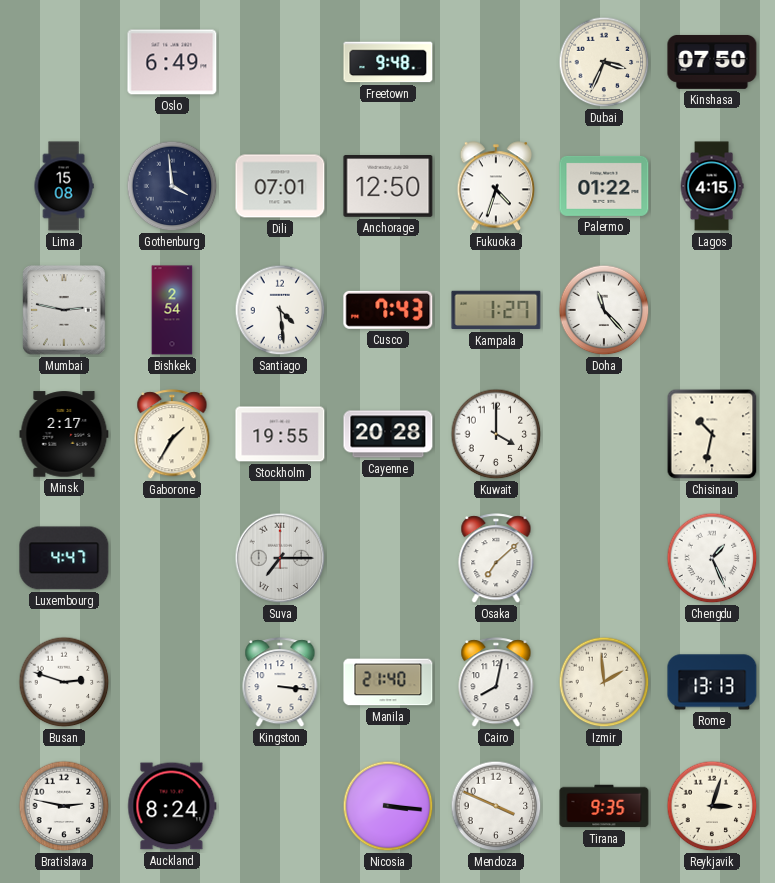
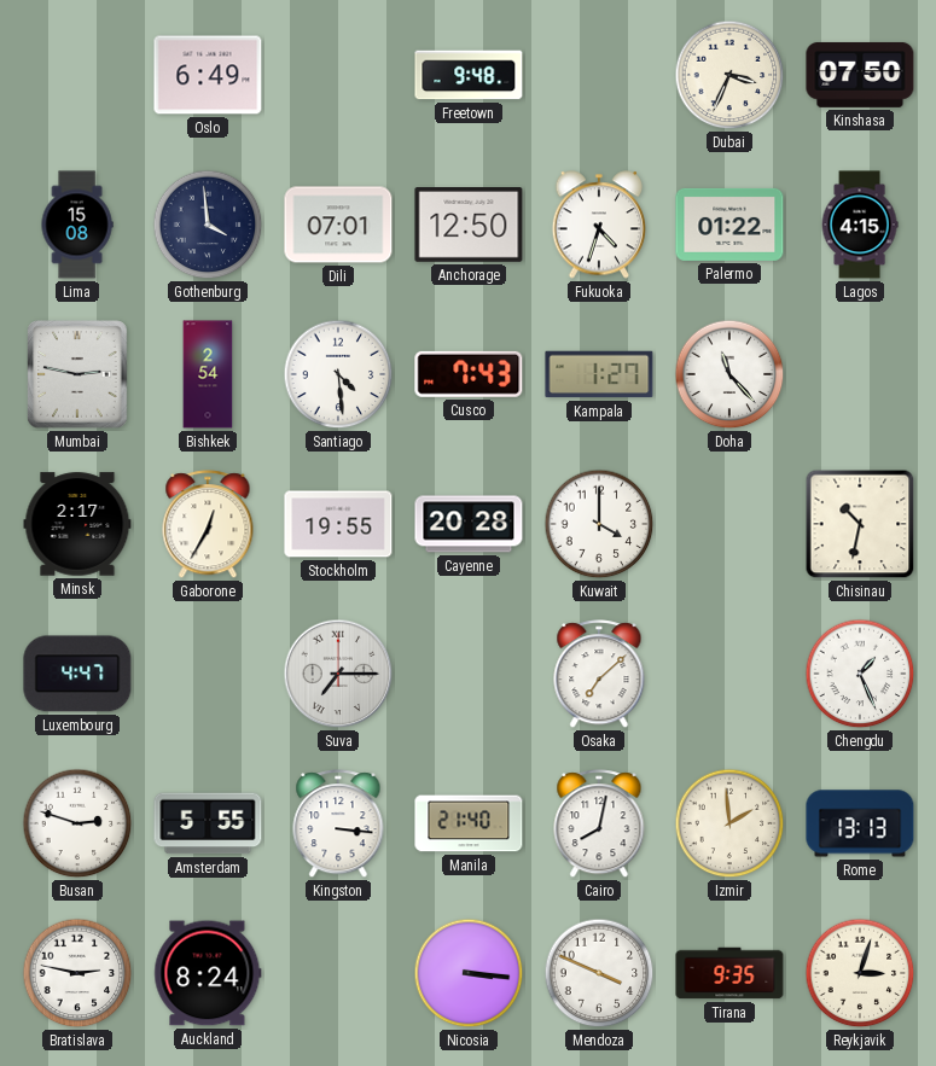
Gaborone: 1:35 -> 12:35 (208, 525)
Amsterdam: none -> 5:55 (208, 823)
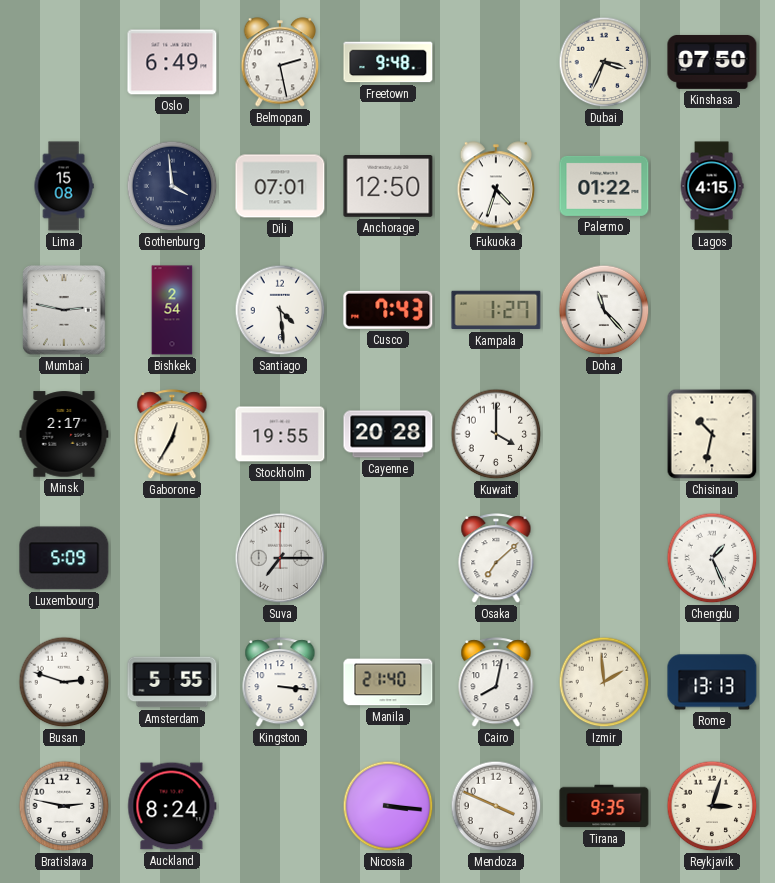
Belmopan: none -> 2:28 (280, 62)
Luxembourg: 4:47 -> 5:09 (64, 558)
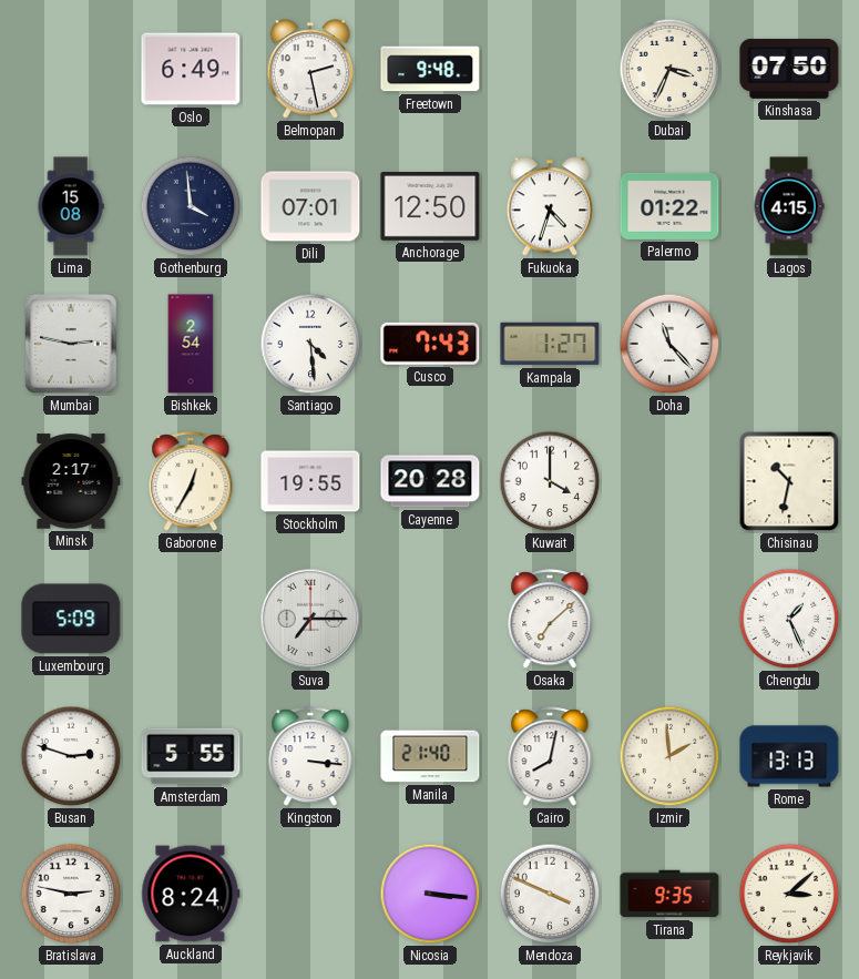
Reykjavik: 3:03 -> 3:08 (789, 894)
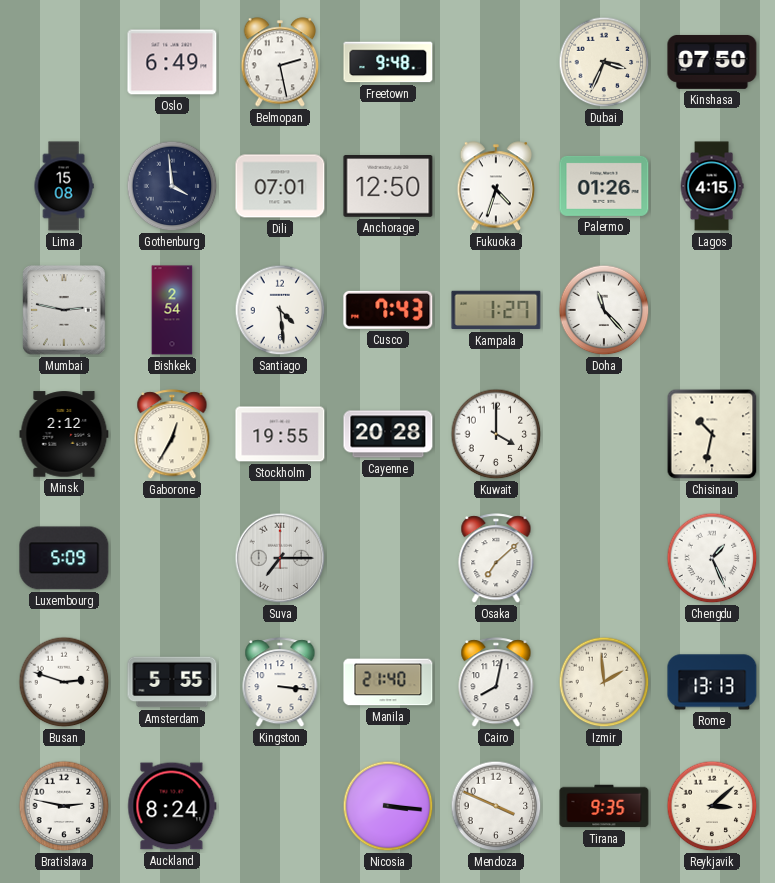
Palermo: 01:22 -> 01:26 (604, 186)
Minsk: 2:17 -> 2:12 (64, 434)
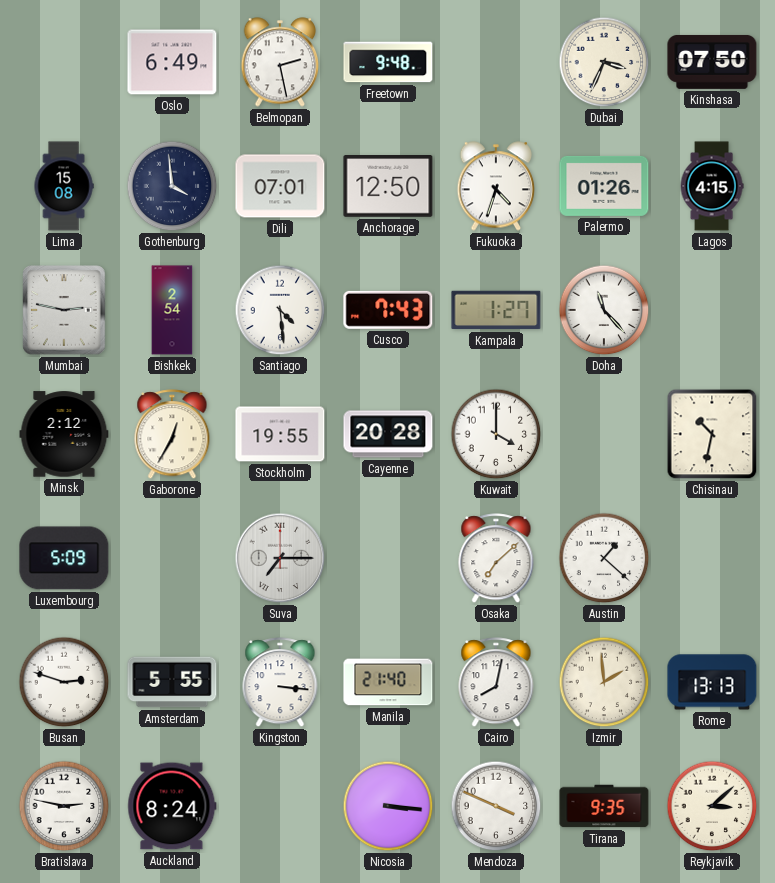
Austin: none -> 1:22 (604, 558)
Chengdu: 1:26 -> none (712, 558)
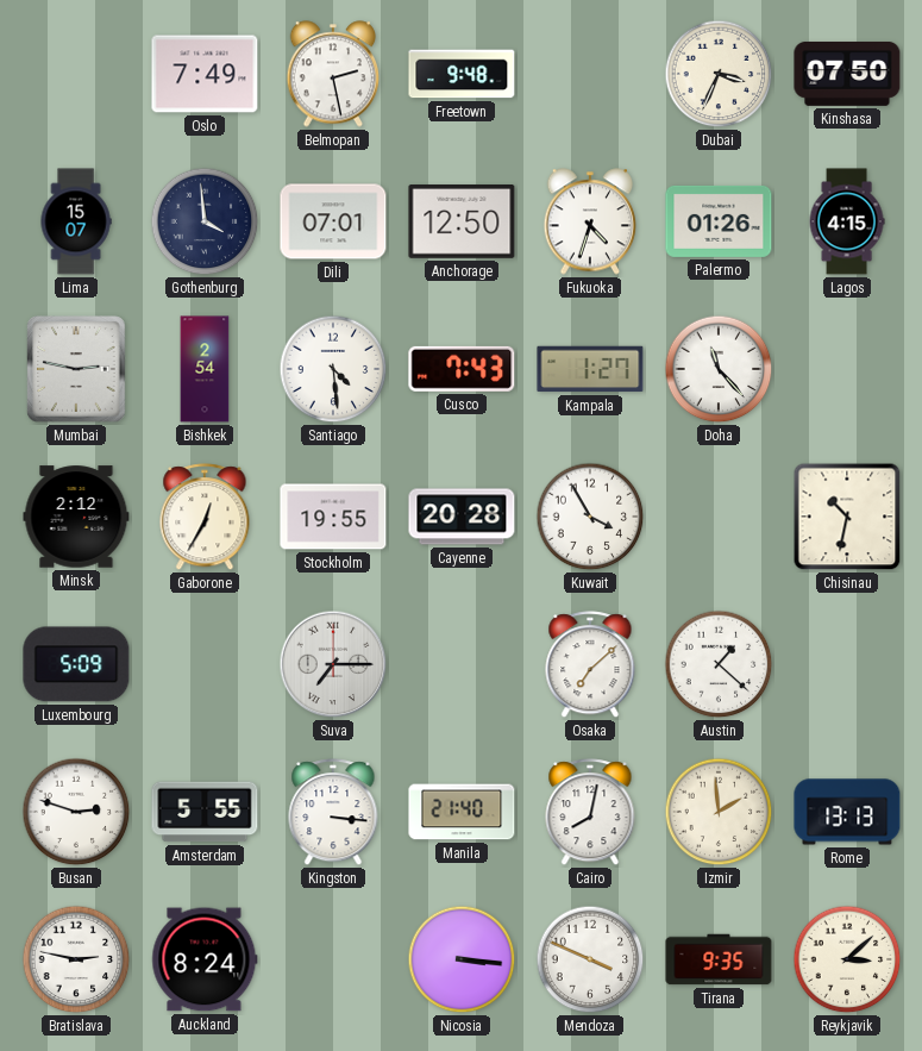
Oslo: 6:49 -> 7:49 (205, 74)
Lima: 15:08 -> 15:07 (76, 221)
Kuwait: 4:00 -> 3:55 (590, 517)
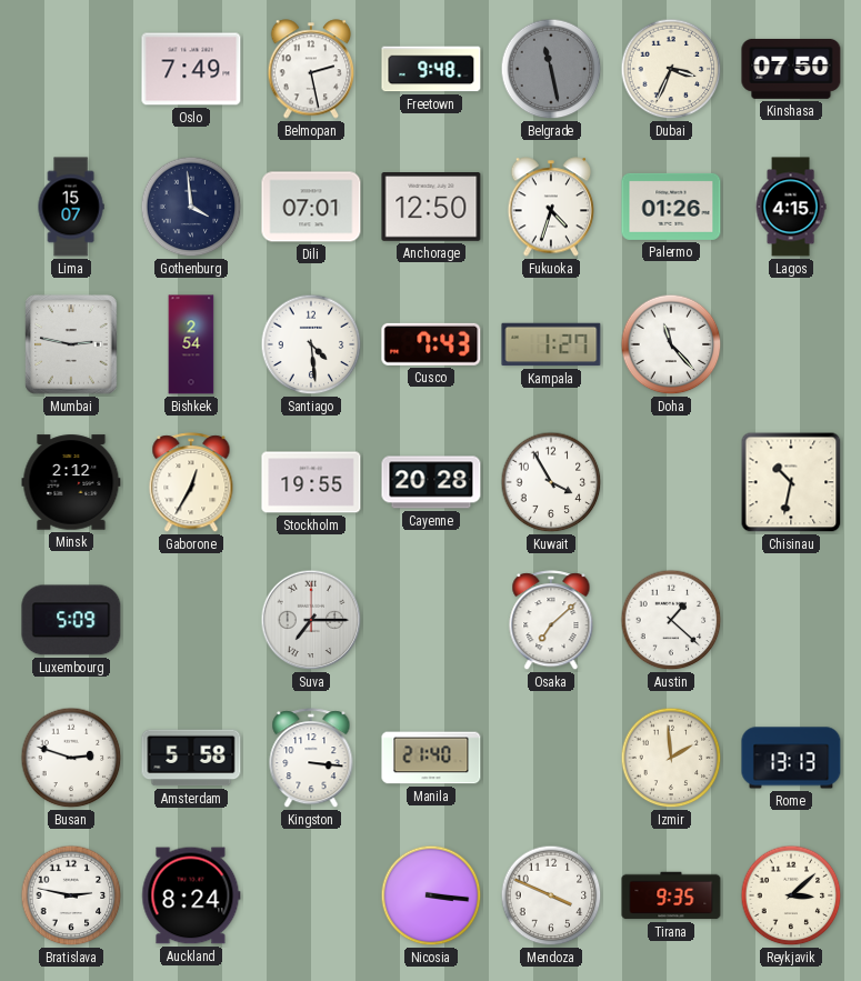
Belgrade: none -> 11:28 (551, 69)
Amsterdam: 5:55 -> 5:58 (191, 758)
Cairo: 8:02 -> none (590, 813)
